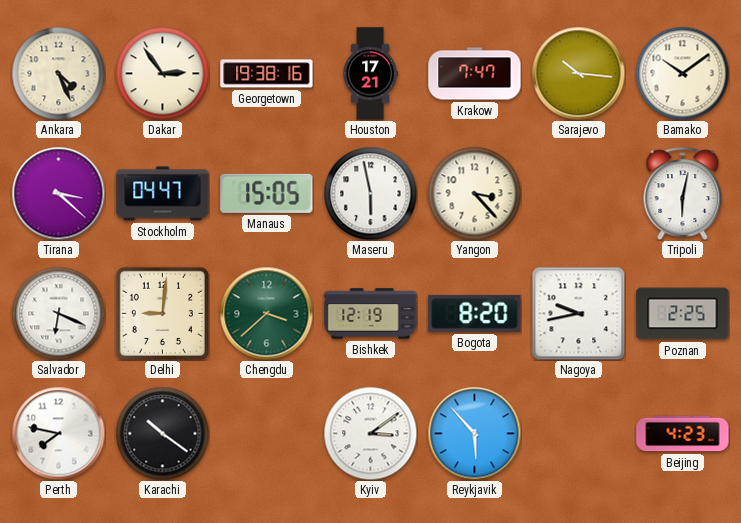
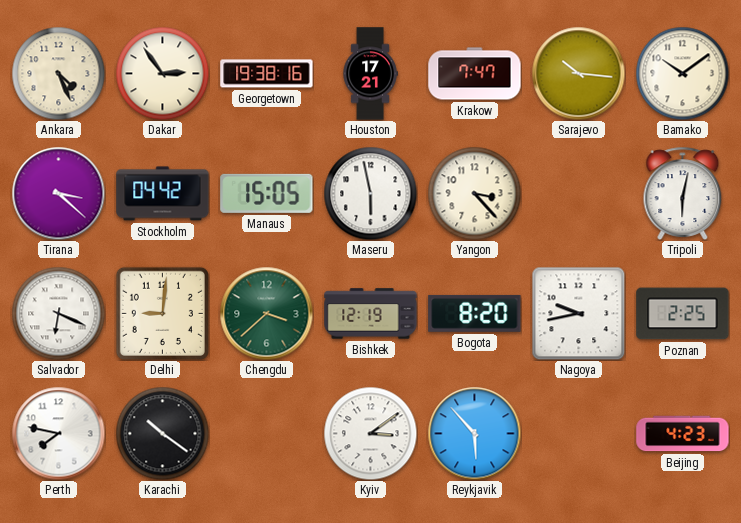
Stockholm: 04:47 -> 04:42 (163, 194)
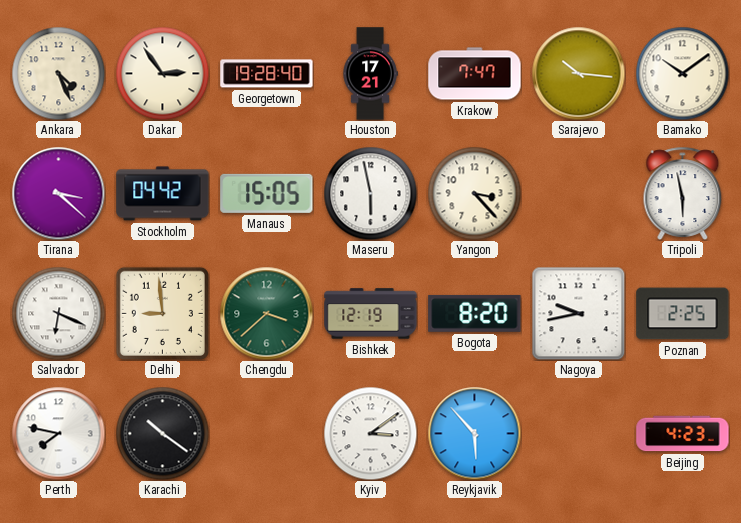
Georgetown: 19:38 -> 19:28 (267, 74)
Tripoli: 6:02 -> 5:58 (683, 193)
Delhi: 9:01 -> 8:59 (162, 313)
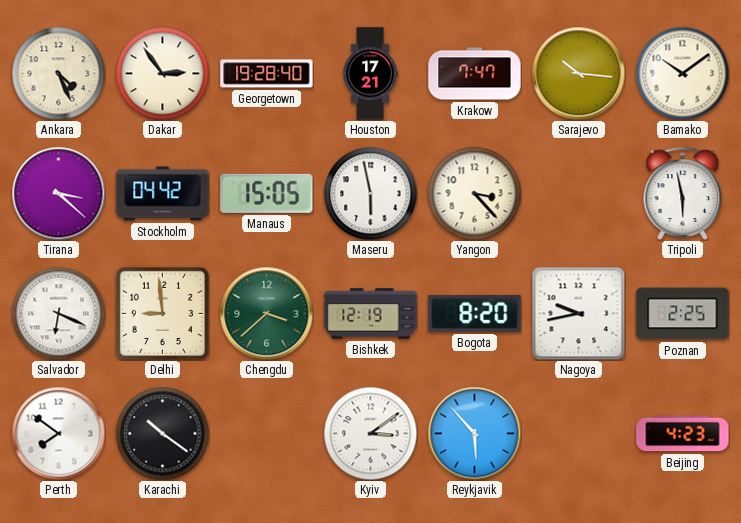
Perth: 7:47 -> 7:51 (58, 433)
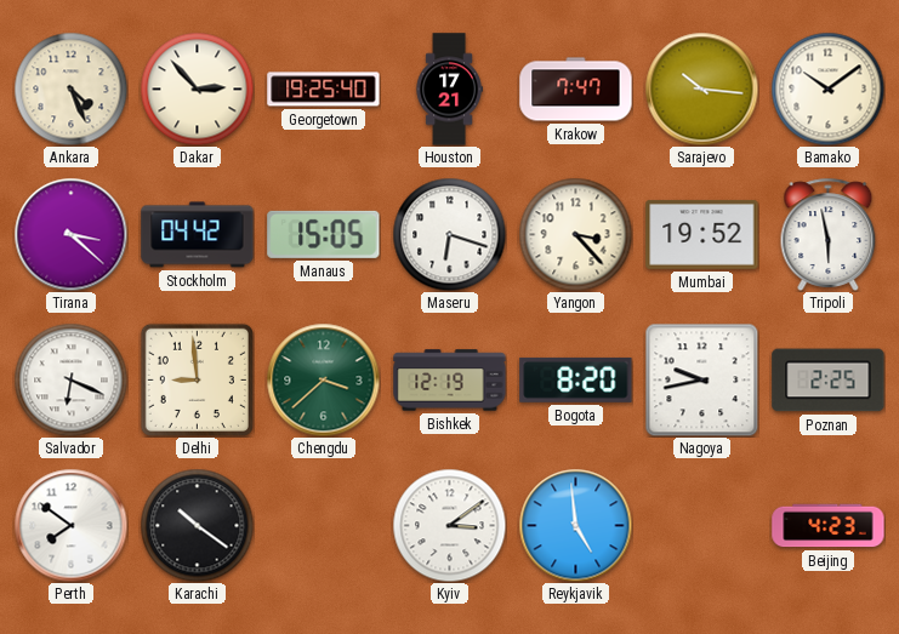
Dakar: 2:54 -> 2:53 (197, 88)
Georgetown: 19:28 -> 19:25 (324, 90)
Maseru: 5:58 -> 6:18 (449, 234)
Mumbai: none -> 19:52 (702, 234)
Reykjavik: 5:53 -> 4:59 (575, 525)
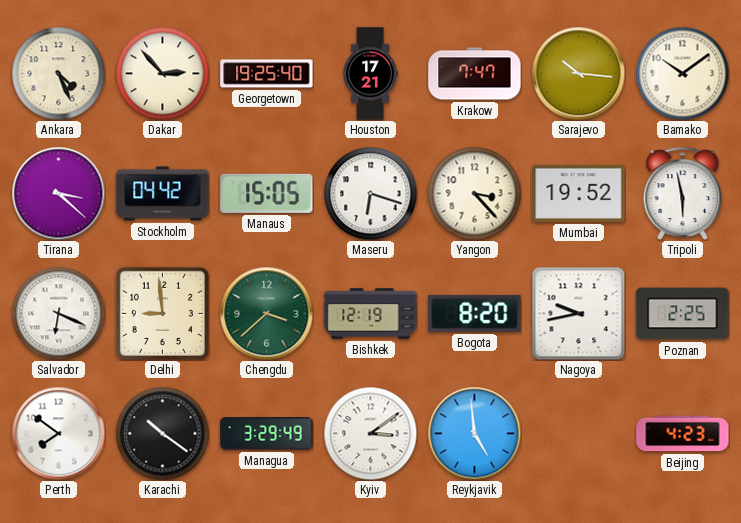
Managua: none -> 3:29 (267, 434)
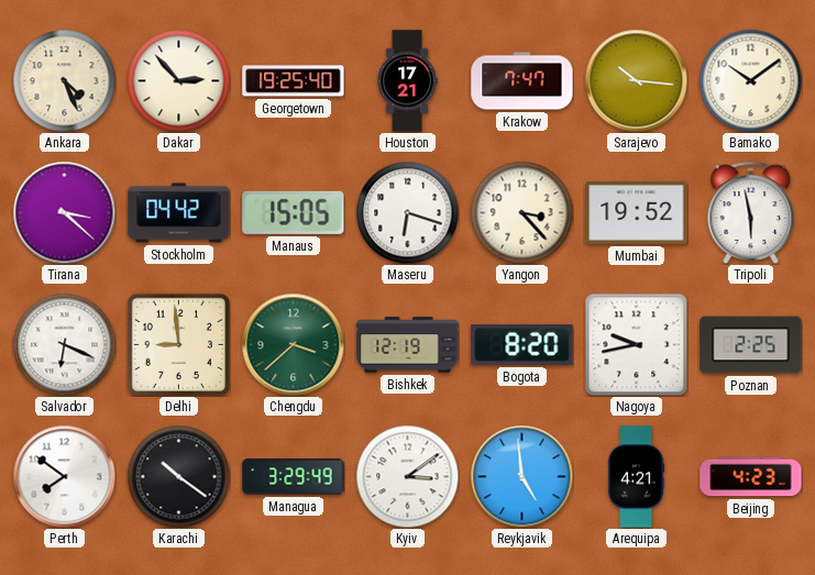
Arequipa: none -> 4:21 (636, 477)
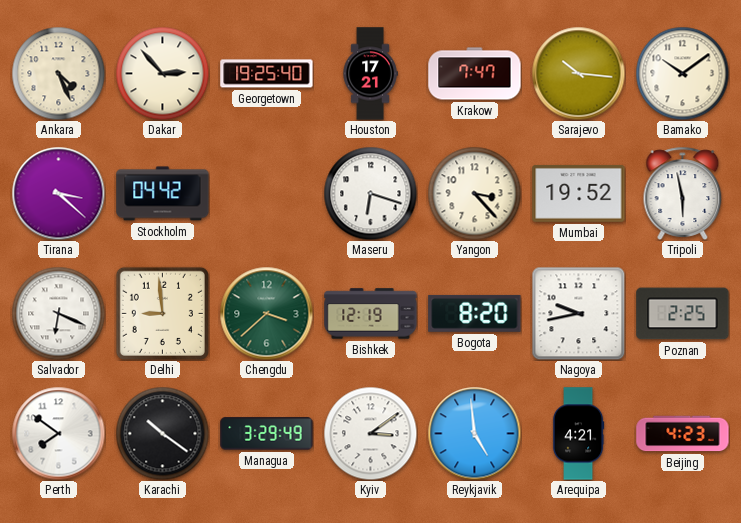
Manaus: 15:05 -> none (294, 212)
